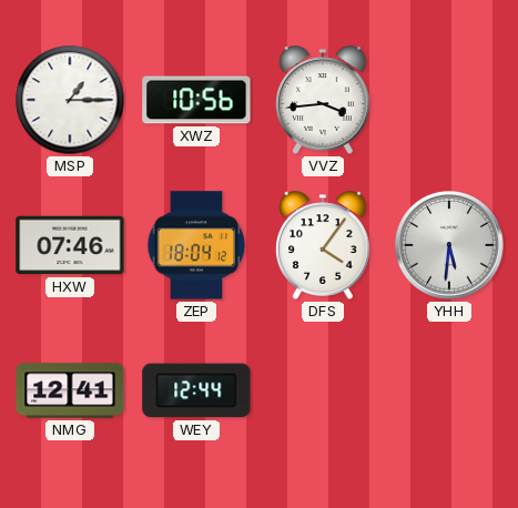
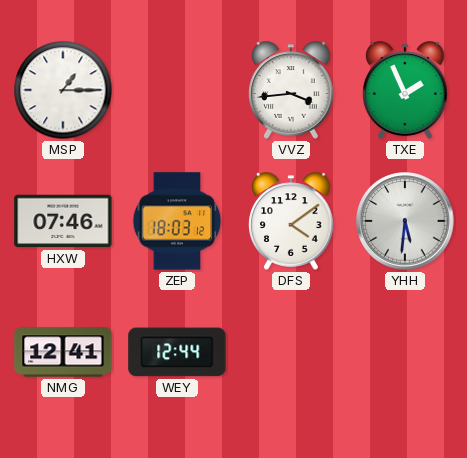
XWZ: 10:56 -> none (196, 100)
TXE: none -> 1:56 (405, 90)
ZEP: 18:04 -> 18:03 (177, 221)
DFS: 4:06 -> 4:09 (291, 221)
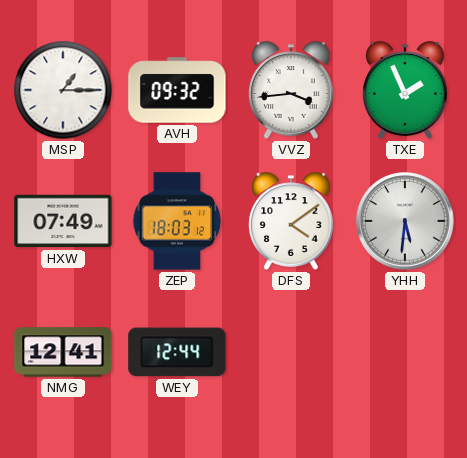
AVH: none -> 09:32 (177, 90)
HXW: 07:46 -> 07:49 (63, 221)
